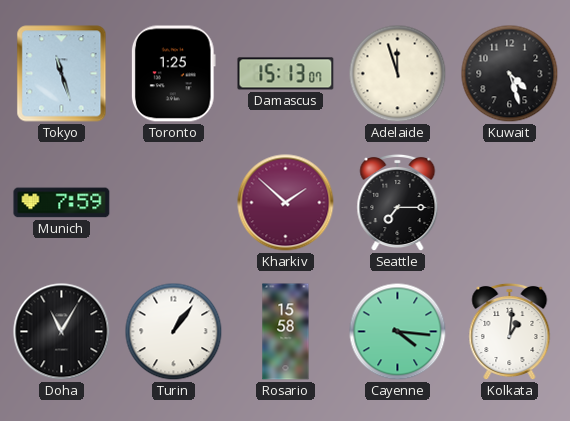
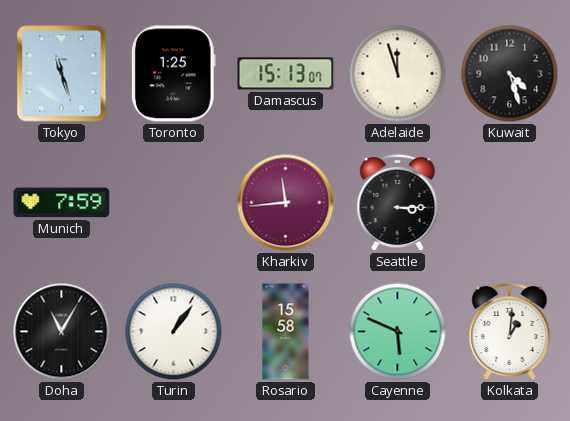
Kharkiv: 1:52 -> 11:44 (286, 203)
Seattle: 7:15 -> 3:15 (398, 203)
Cayenne: 4:16 -> 5:49 (398, 332)
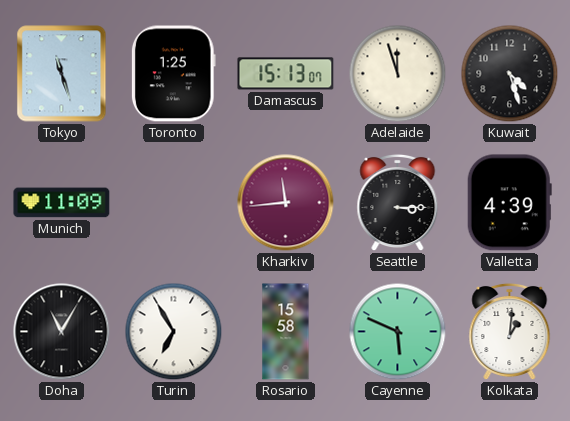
Munich: 7:59 -> 11:09 (62, 203)
Valletta: none -> 4:39 (509, 203)
Turin: 1:06 -> 6:55 (174, 332)
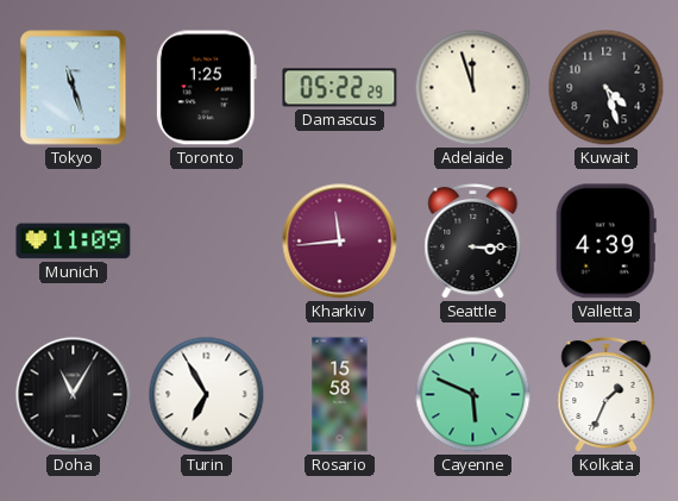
Damascus: 15:13 -> 05:22 (340, 88)
Kolkata: 1:01 -> 1:34 (607, 395)
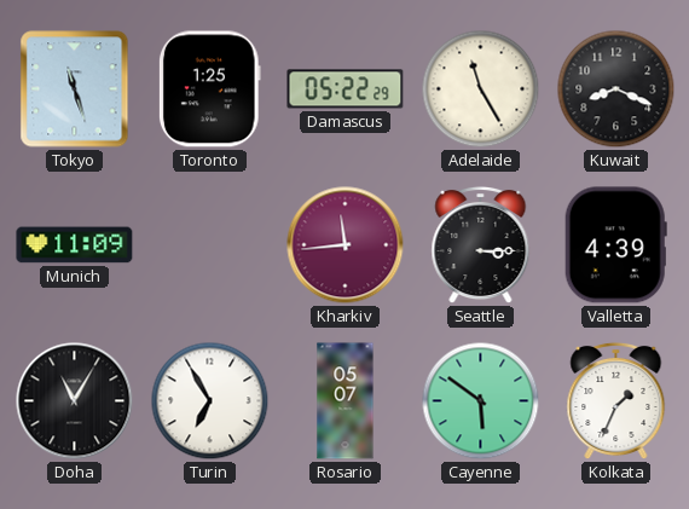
Adelaide: 11:57 -> 11:25 (481, 89)
Kuwait: 4:27 -> 8:19 (616, 89)
Rosario: 15:58 -> 05:07 (346, 401)
Cayenne: 5:49 -> 5:51 (481, 401)
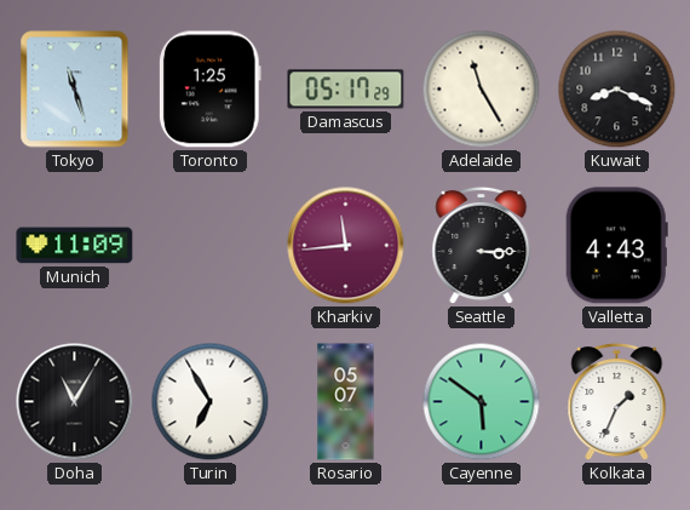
Damascus: 05:22 -> 05:17 (346, 90)
Valletta: 4:39 -> 4:43 (616, 246)
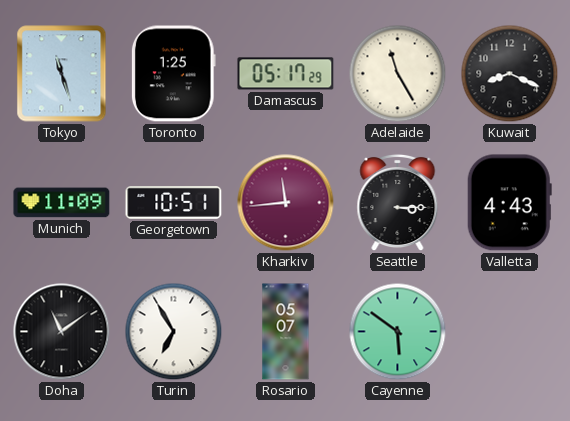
Georgetown: none -> 10:51 (174, 203)
Doha: 11:05 -> 11:09 (62, 332)
Kolkata: 1:34 -> none (617, 402)
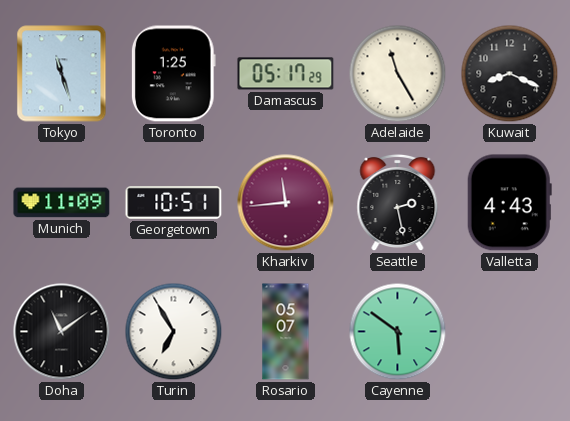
Seattle: 3:15 -> 2:28 (398, 203)
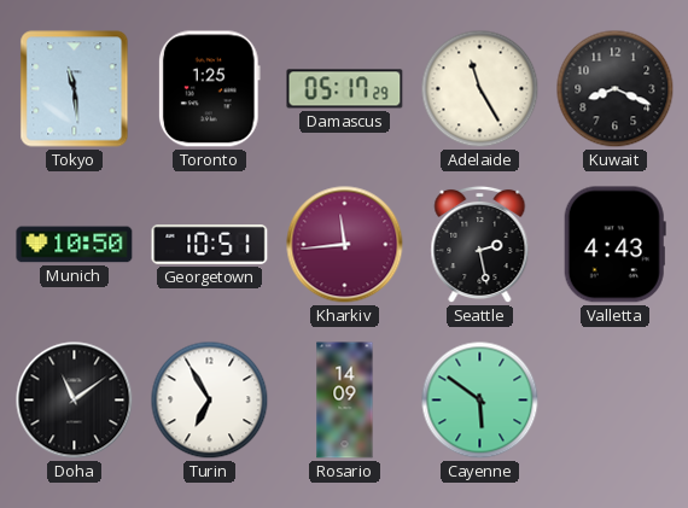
Tokyo: 11:27 -> 11:29 (75, 89)
Munich: 11:09 -> 10:50 (75, 245)
Rosario: 05:07 -> 14:09 (345, 401)
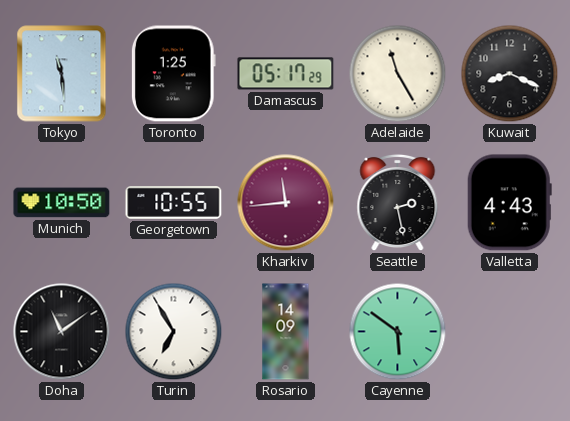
Georgetown: 10:51 -> 10:55 (174, 203)
